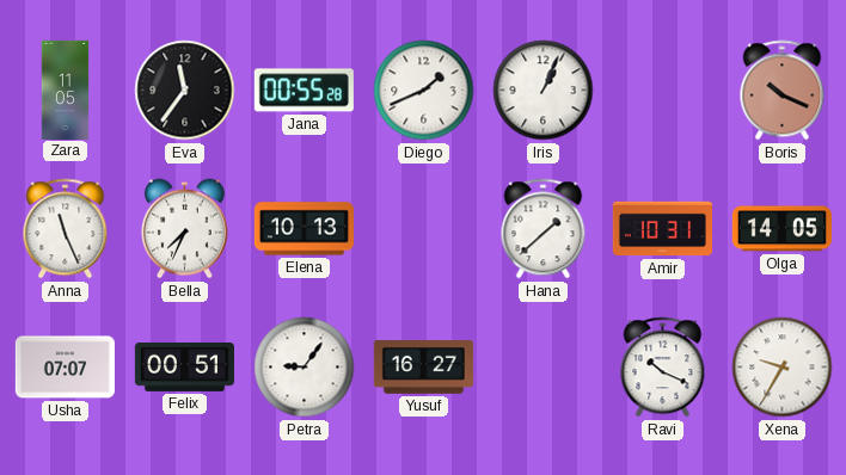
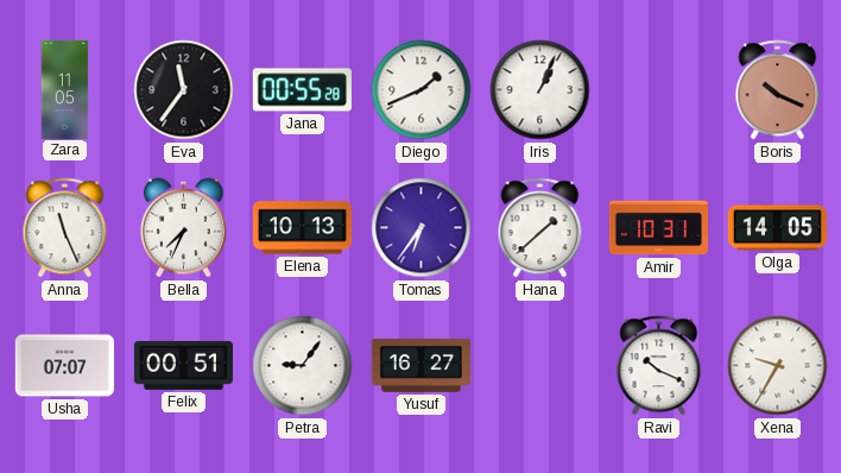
Tomas: none -> 6:36 (422, 228)
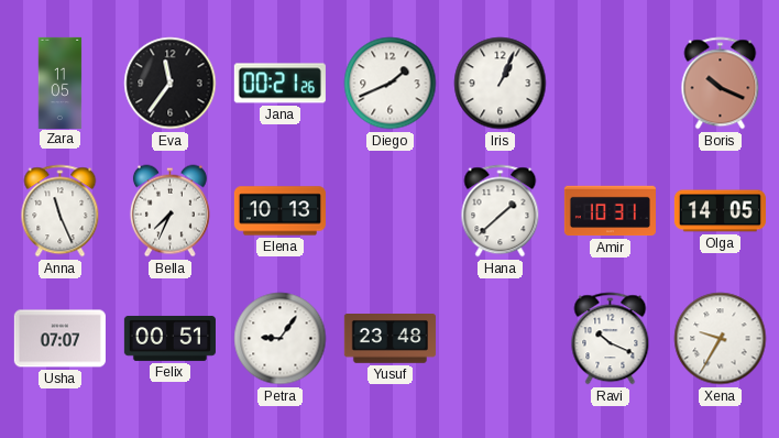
Jana: 00:55 -> 00:21 (279, 84)
Tomas: 6:36 -> none (422, 228)
Yusuf: 16:27 -> 23:48 (390, 339)
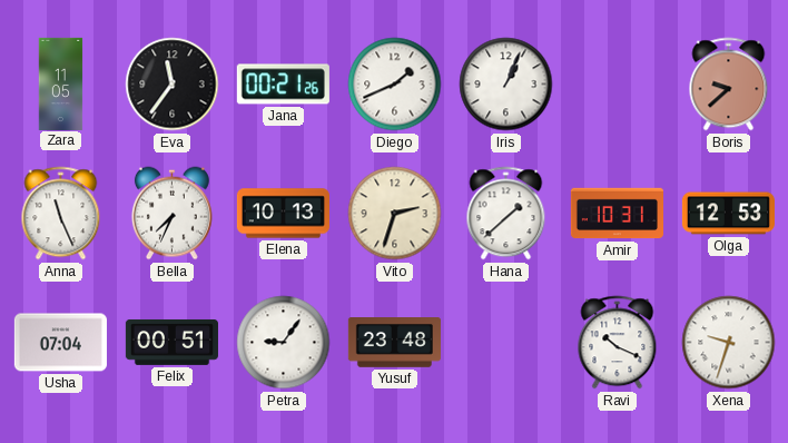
Boris: 10:19 -> 9:38 (729, 85)
Vito: none -> 2:33 (395, 214)
Olga: 14:05 -> 12:53 (728, 214)
Usha: 07:07 -> 07:04 (60, 343)
Xena: 9:35 -> 9:33 (729, 343)
